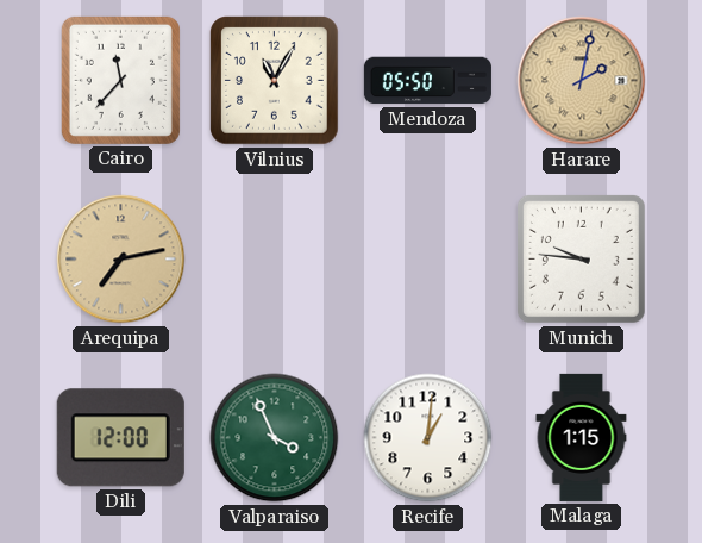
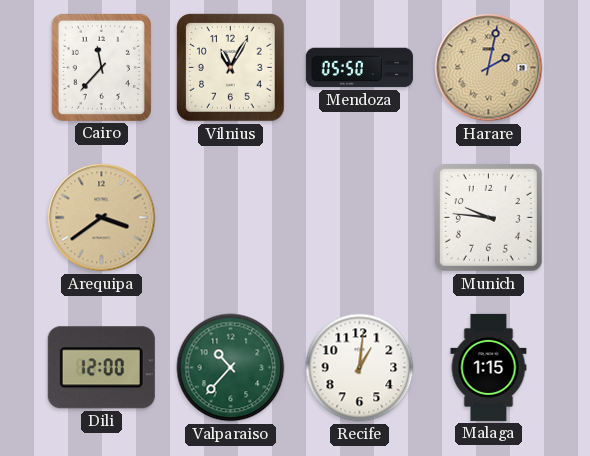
Arequipa: 7:13 -> 3:39 (102, 218)
Valparaiso: 3:56 -> 10:37 (231, 368)
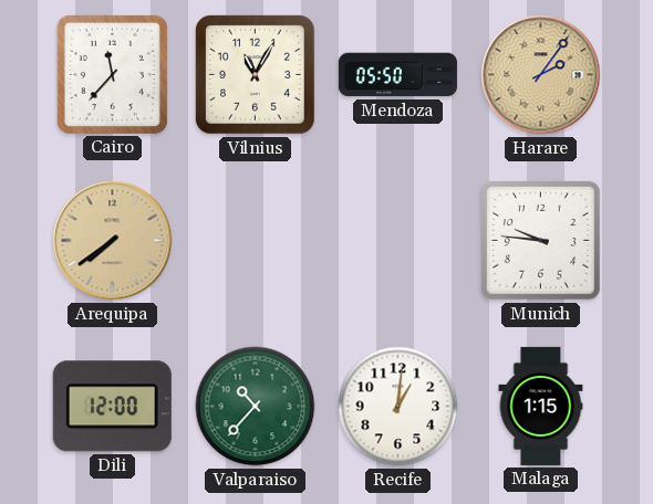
Harare: 2:02 -> 2:06 (541, 75)
Arequipa: 3:39 -> 7:39 (113, 241)
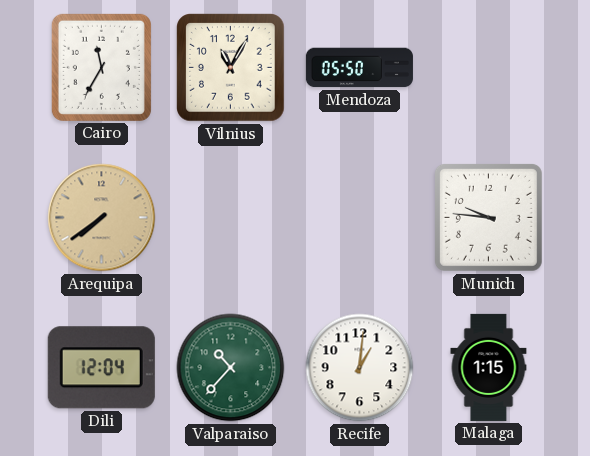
Cairo: 11:37 -> 11:35 (101, 67)
Harare: 2:06 -> none (541, 75)
Dili: 12:00 -> 12:04 (101, 368)
